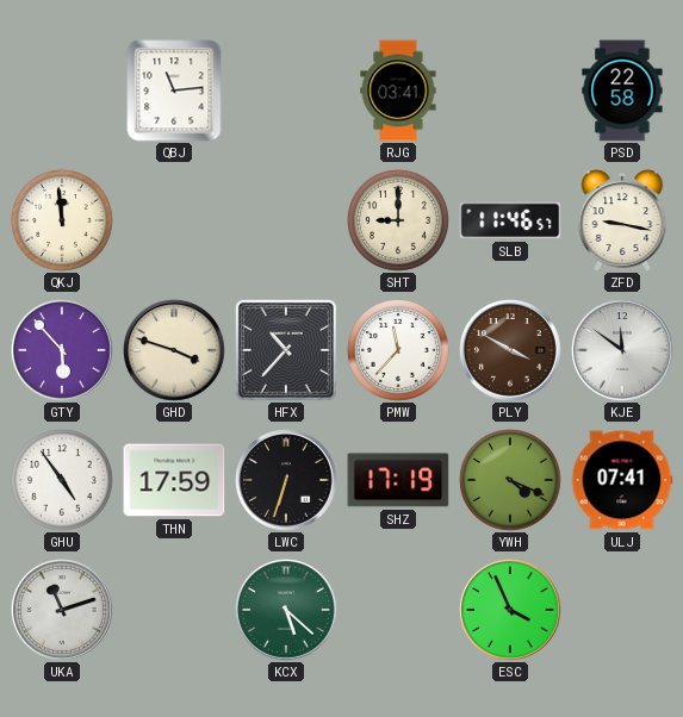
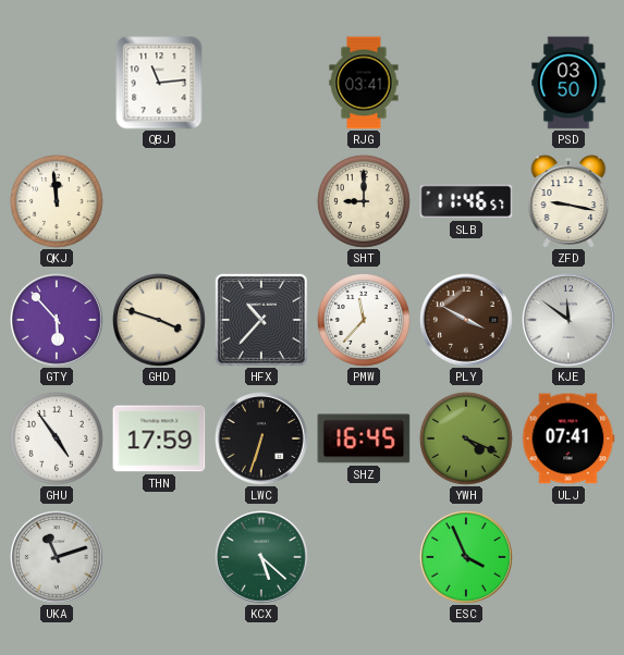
PSD: 22:58 -> 03:50 (568, 83)
SHZ: 17:19 -> 16:45 (364, 438)
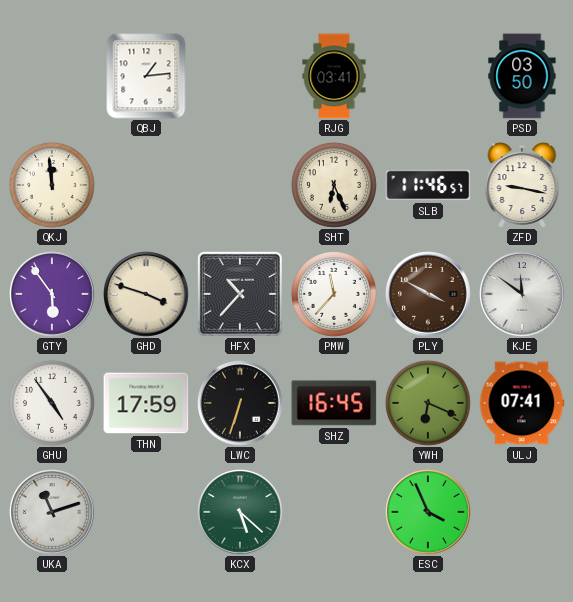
QBJ: 11:14 -> 1:14 (146, 76)
SHT: 9:00 -> 6:26 (334, 185)
GTY: 5:53 -> 5:54 (53, 295)
YWH: 4:19 -> 6:19 (428, 403)
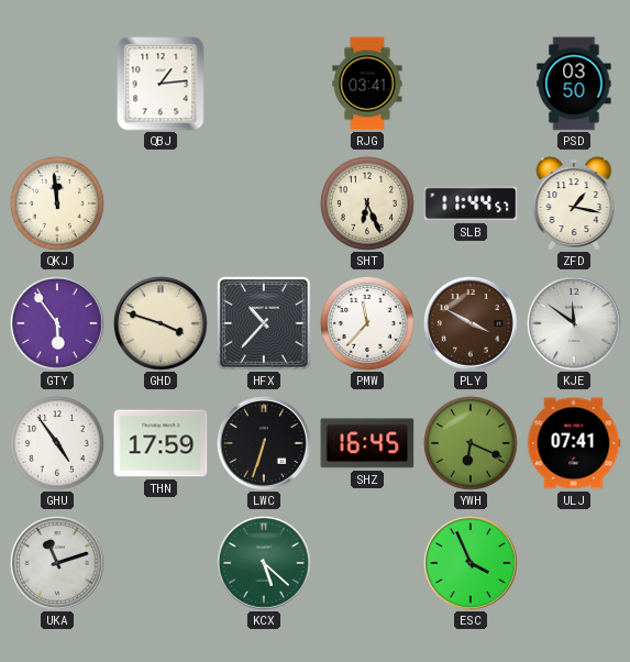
SLB: 11:46 -> 11:44 (471, 203)
ZFD: 9:17 -> 1:17 (574, 203)
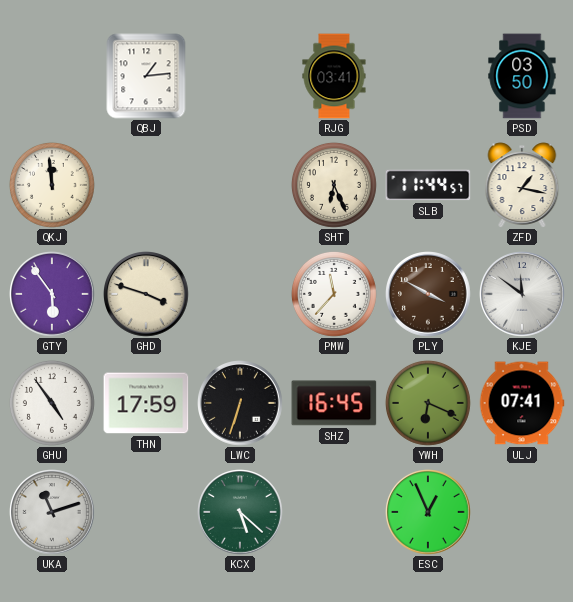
HFX: 10:37 -> none (264, 323)
ESC: 3:56 -> 12:56 (429, 513)
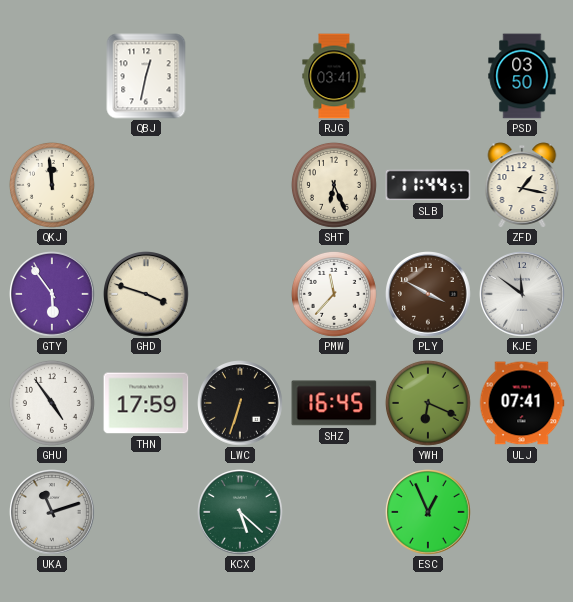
QBJ: 1:14 -> 12:32 (146, 76)
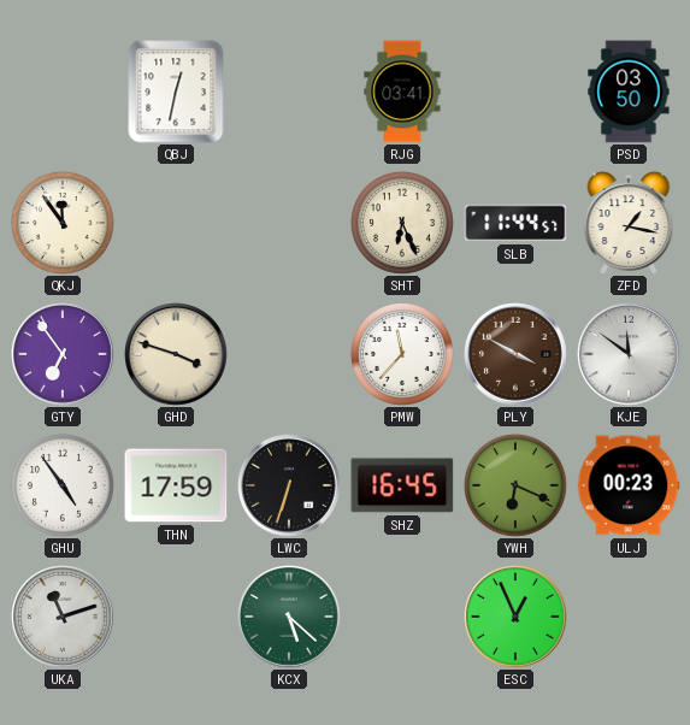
QKJ: 11:59 -> 11:54 (63, 223)
GTY: 5:54 -> 6:54 (64, 355)
ULJ: 07:41 -> 00:23 (629, 485)
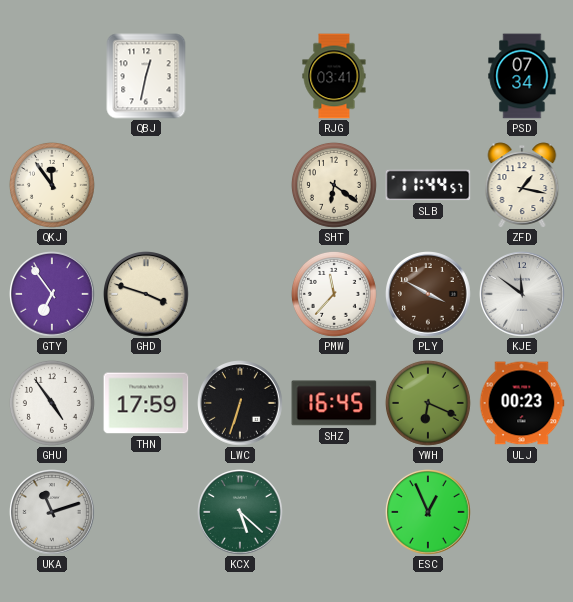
PSD: 03:50 -> 07:34 (522, 76)
SHT: 6:26 -> 6:21 (334, 185)
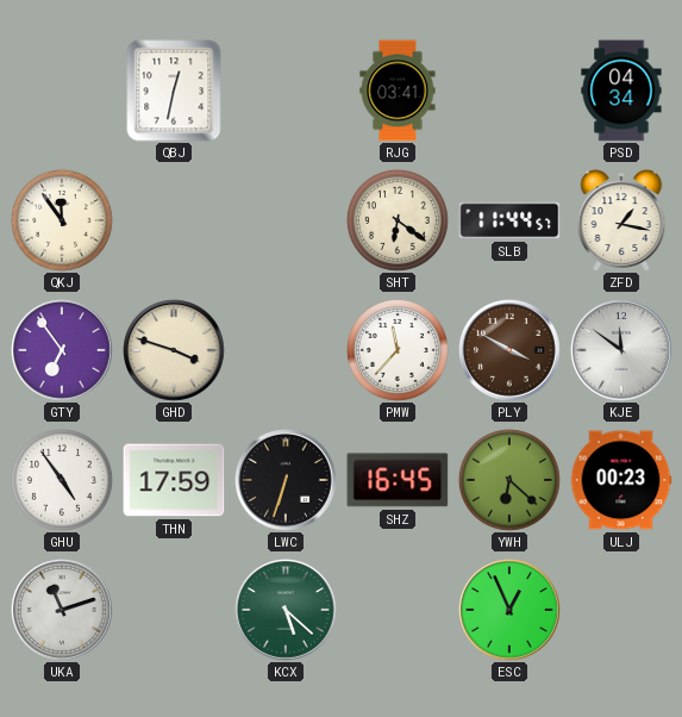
PSD: 07:34 -> 04:34 (621, 91)
YWH: 6:19 -> 6:22 (509, 480)
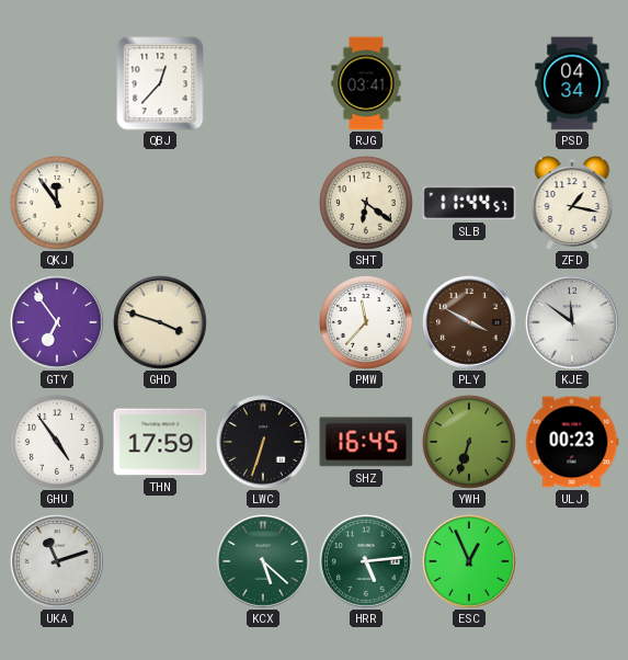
QBJ: 12:32 -> 12:37 (160, 83)
YWH: 6:22 -> 6:33 (469, 442)
HRR: none -> 5:14 (367, 562)
